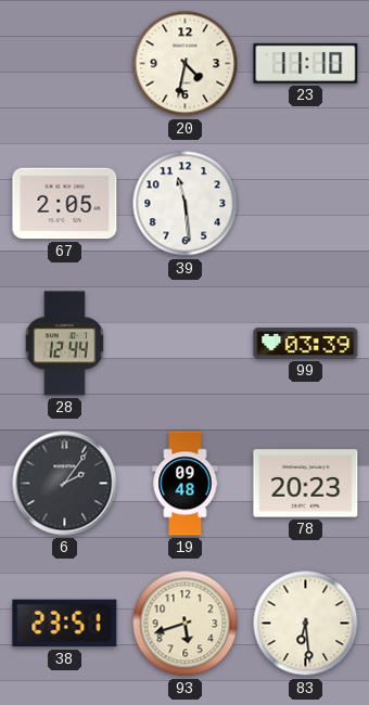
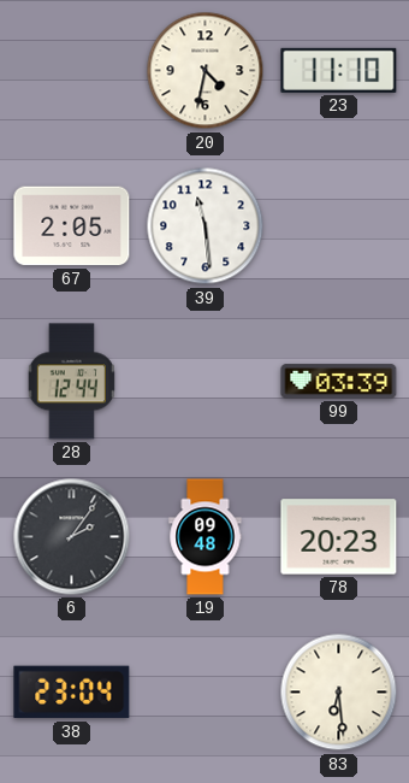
38: 23:51 -> 23:04 (72, 693)
93: 5:42 -> none (186, 624)
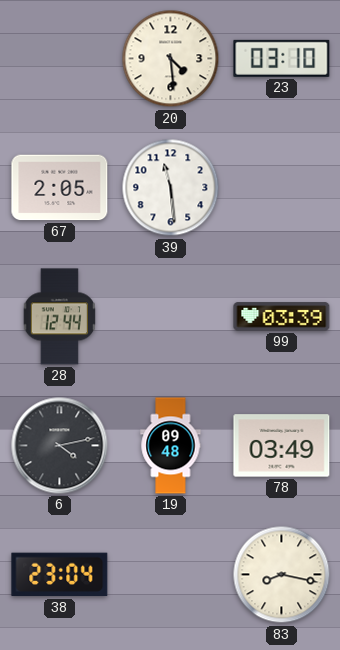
20: 4:32 -> 4:29 (171, 59)
23: 11:10 -> 03:10 (282, 58)
6: 2:06 -> 4:13 (60, 446)
78: 20:23 -> 03:49 (282, 446)
83: 6:29 -> 8:17 (282, 575)
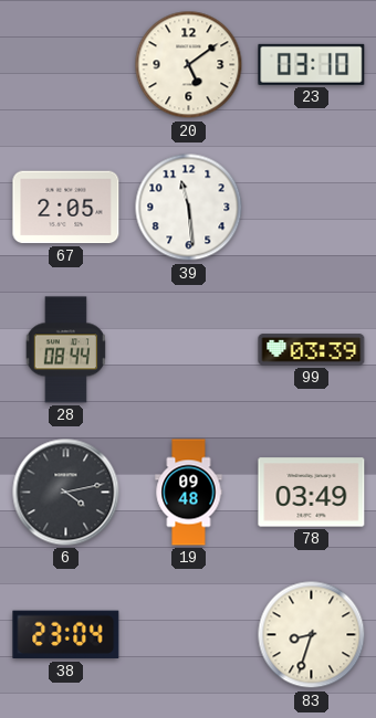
20: 4:29 -> 5:09 (189, 65)
28: 12:44 -> 08:44 (65, 350)
83: 8:17 -> 8:33 (312, 635)
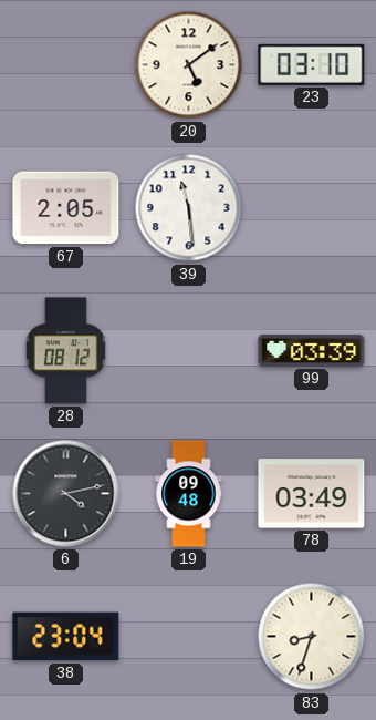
28: 08:44 -> 08:12 (65, 351)
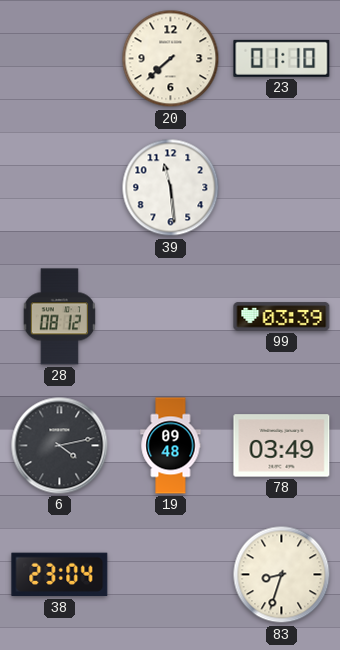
20: 5:09 -> 7:38 (171, 59)
23: 03:10 -> 01:10 (282, 58)
67: 2:05 -> none (66, 208)
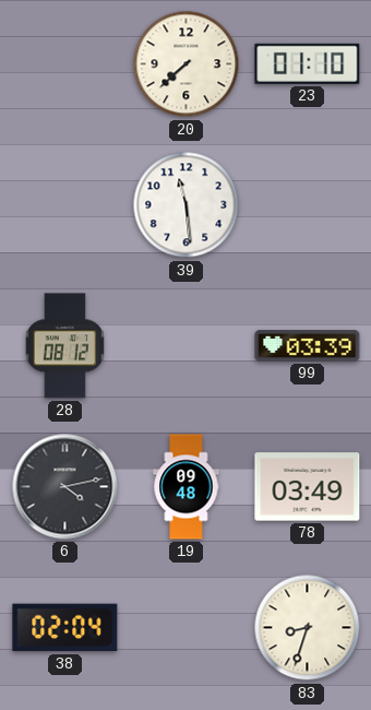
38: 23:04 -> 02:04 (65, 628)
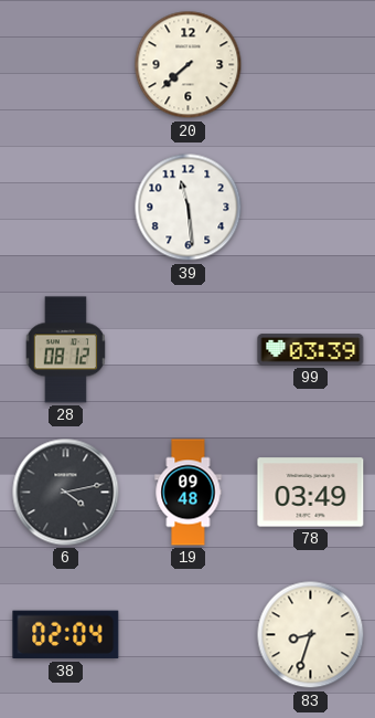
23: 01:10 -> none (308, 63)
